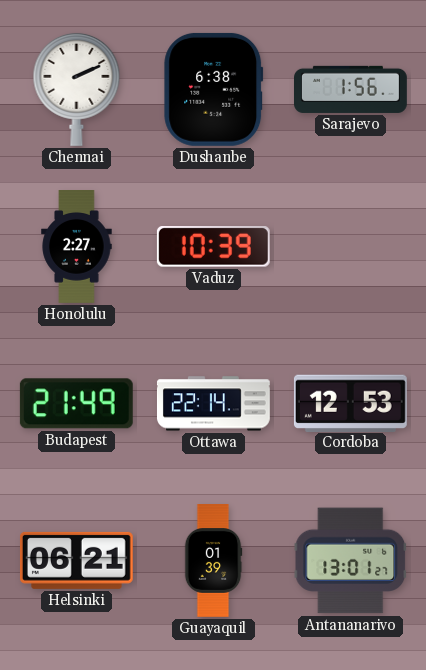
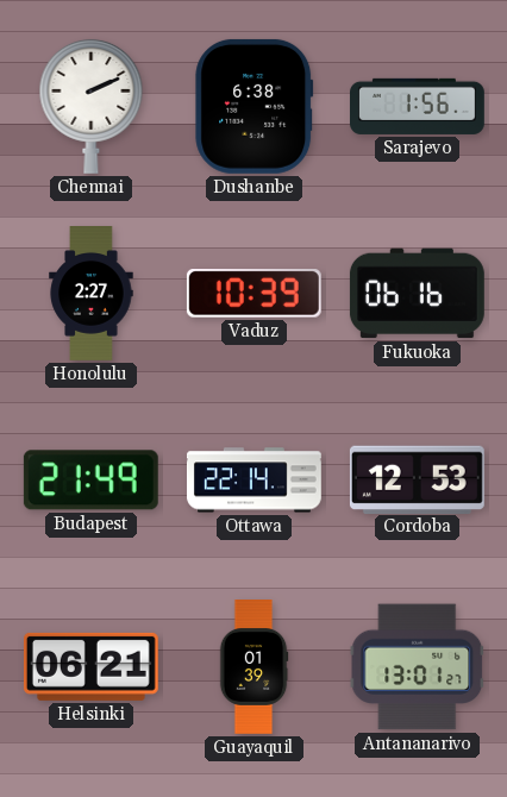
Fukuoka: none -> 06:16 (417, 294)
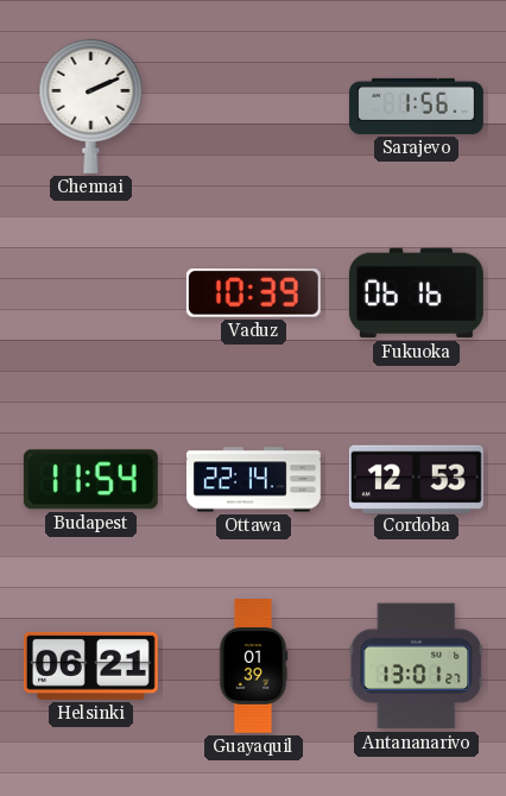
Dushanbe: 6:38 -> none (255, 106)
Honolulu: 2:27 -> none (92, 294)
Budapest: 21:49 -> 11:54 (90, 480)
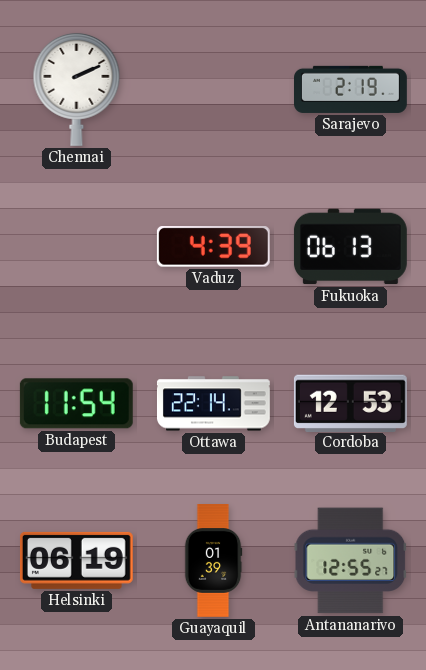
Sarajevo: 1:56 -> 2:19 (351, 89)
Vaduz: 10:39 -> 4:39 (213, 247)
Fukuoka: 06:16 -> 06:13 (350, 247)
Helsinki: 06:21 -> 06:19 (76, 560)
Antananarivo: 13:01 -> 12:55 (351, 561)
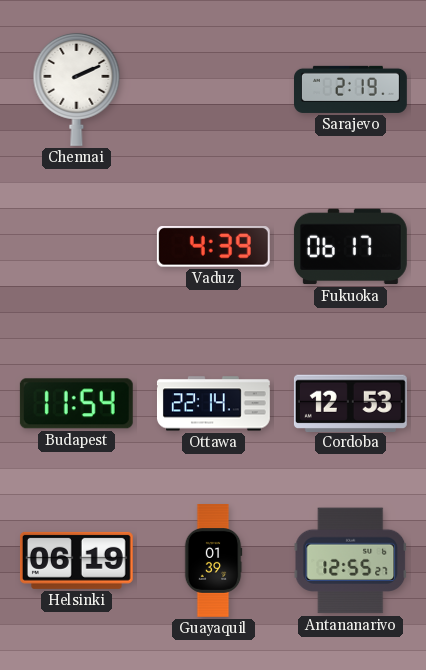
Fukuoka: 06:13 -> 06:17 (350, 247)
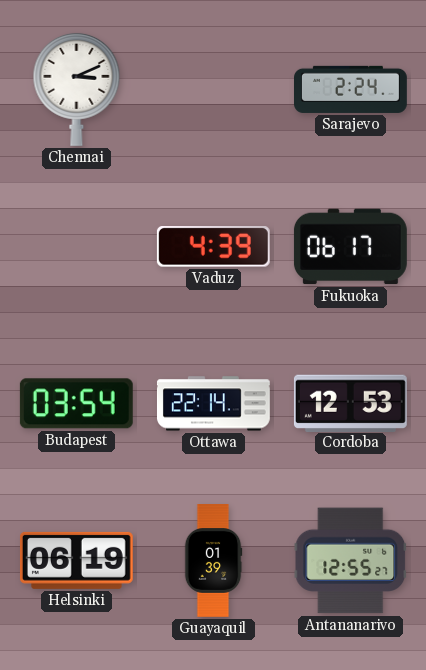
Chennai: 2:11 -> 3:11 (77, 89)
Sarajevo: 2:19 -> 2:24 (351, 89)
Budapest: 11:54 -> 03:54 (76, 404)
